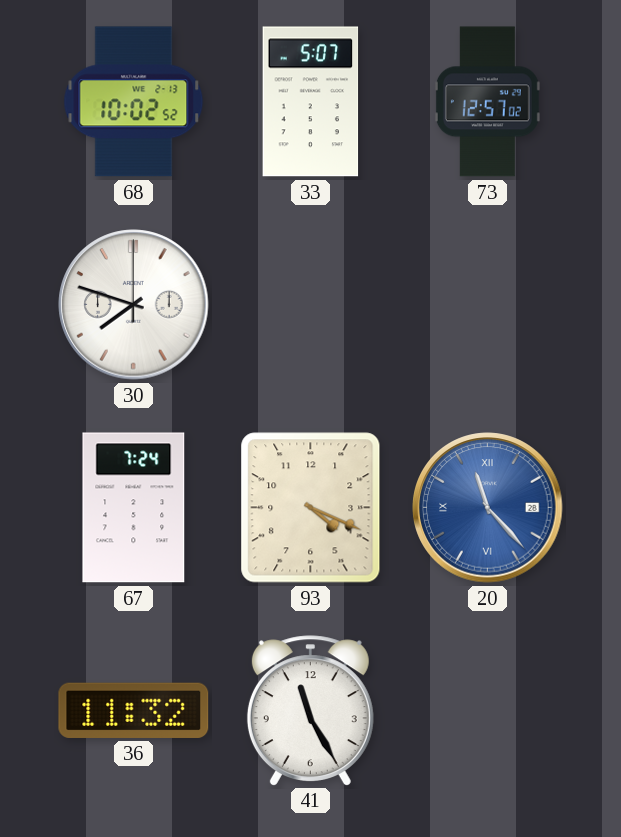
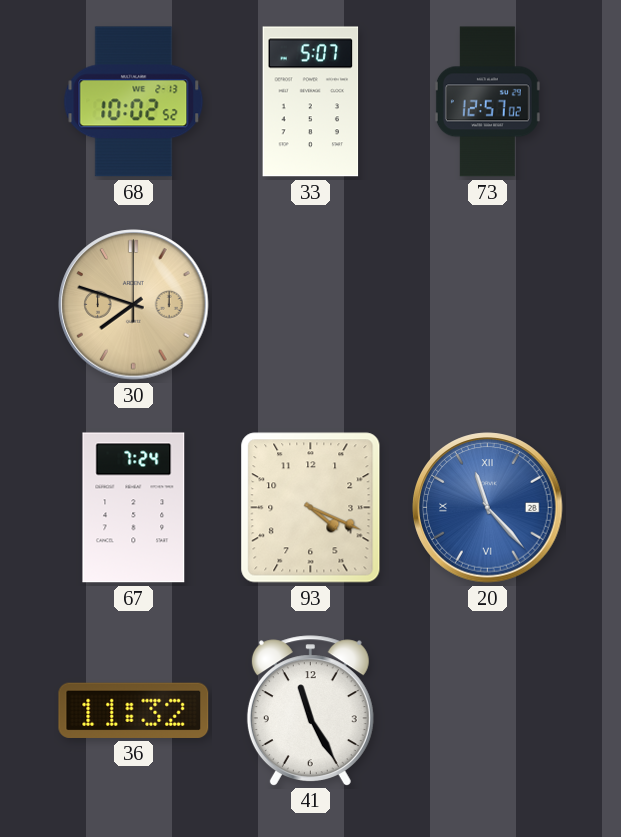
30 dial: white -> champagne (134, 305)
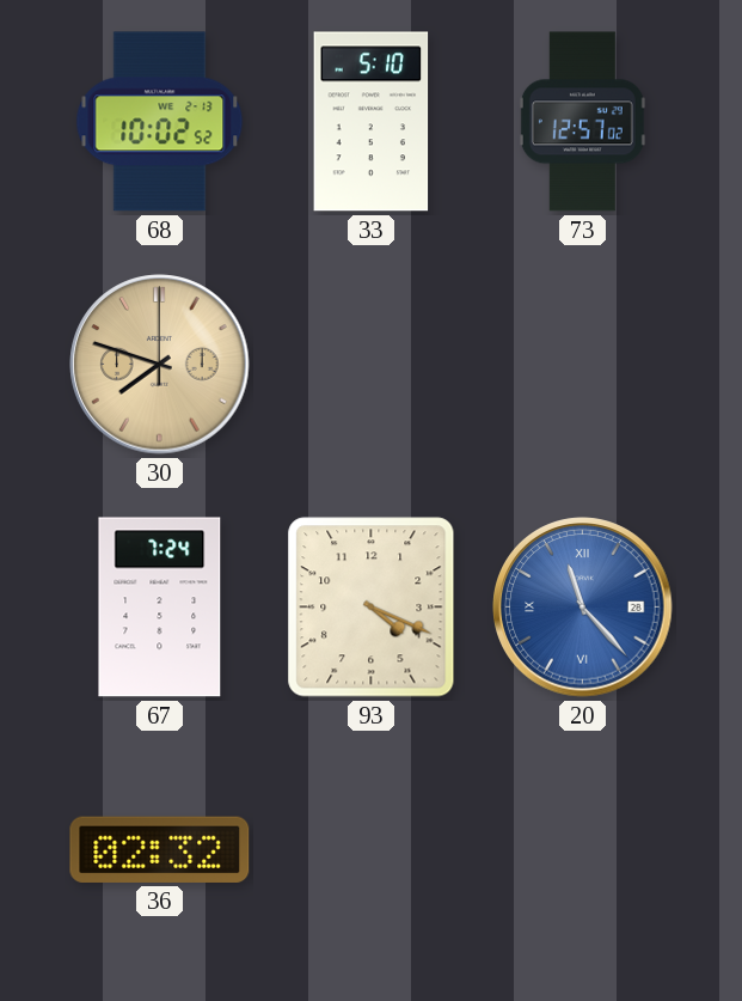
33: 5:07 -> 5:10 (372, 122)
36: 11:32 -> 02:32 (160, 849)
41: 11:25 -> none (310, 710)
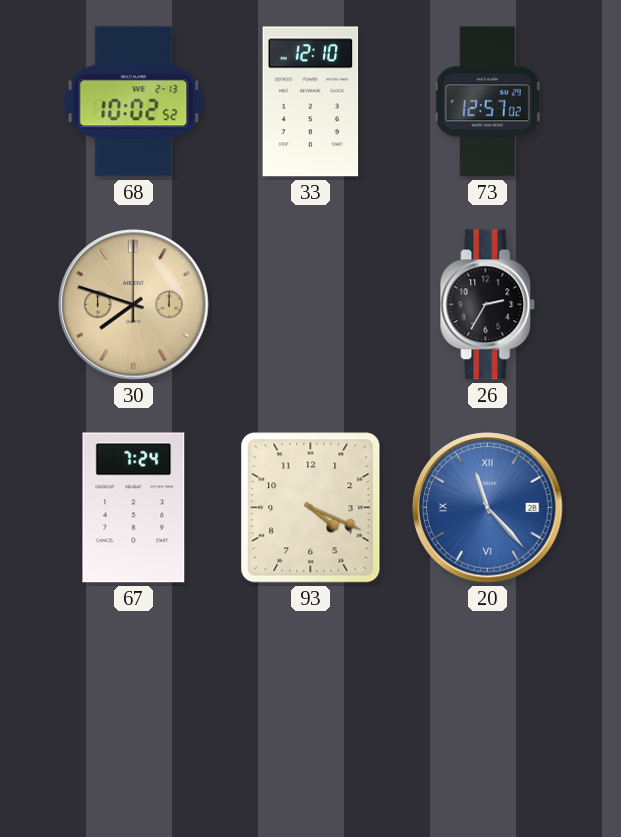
33: 5:10 -> 12:10 (311, 102)
26: none -> 2:35 (488, 305)
36: 02:32 -> none (160, 849)
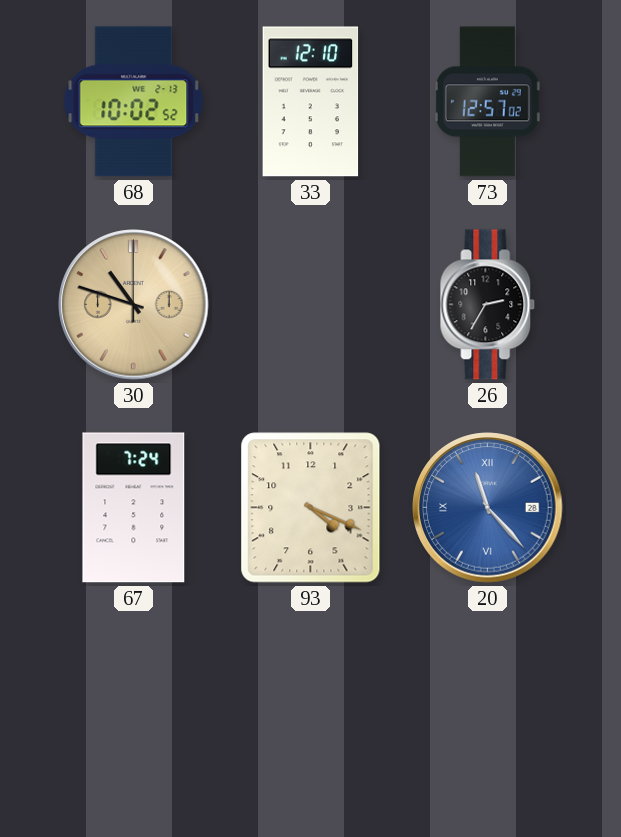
30: 7:48 -> 10:48 (134, 305)
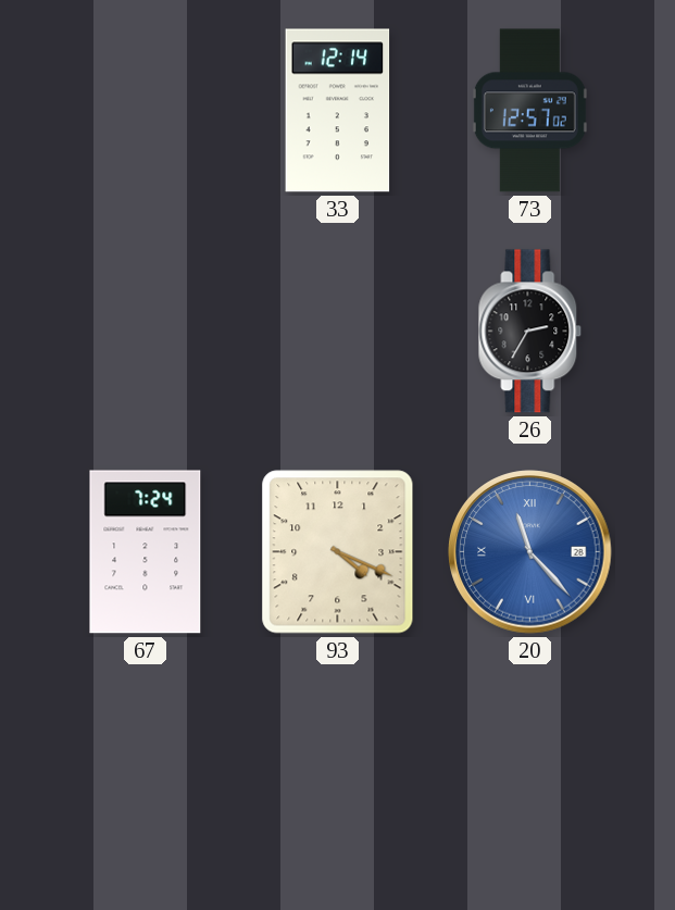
68: 10:02 -> none (134, 102)
33: 12:10 -> 12:14 (338, 111)
30: 10:48 -> none (134, 305)
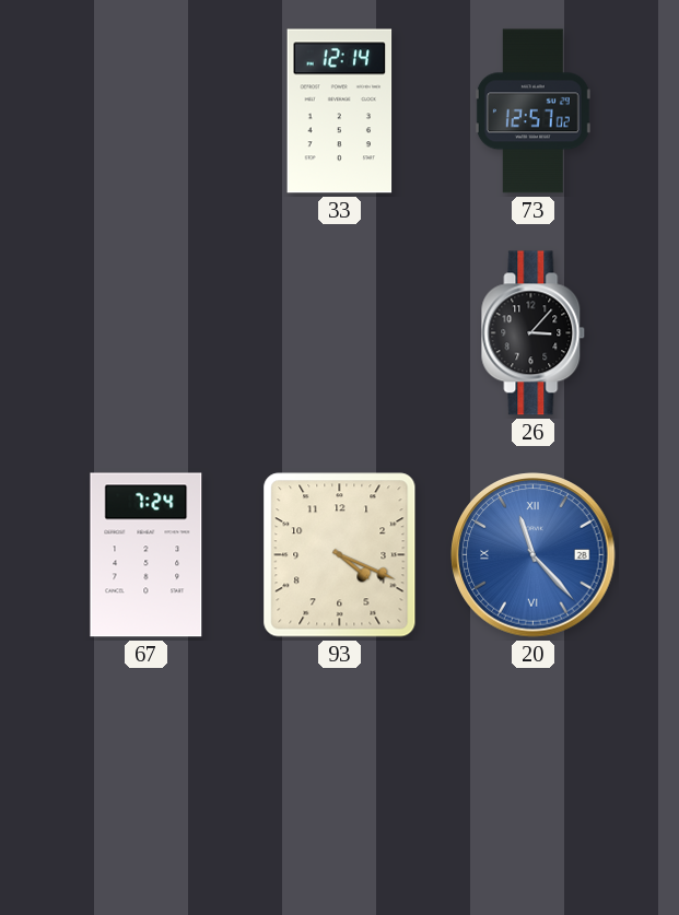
26: 2:35 -> 3:07 (534, 333)
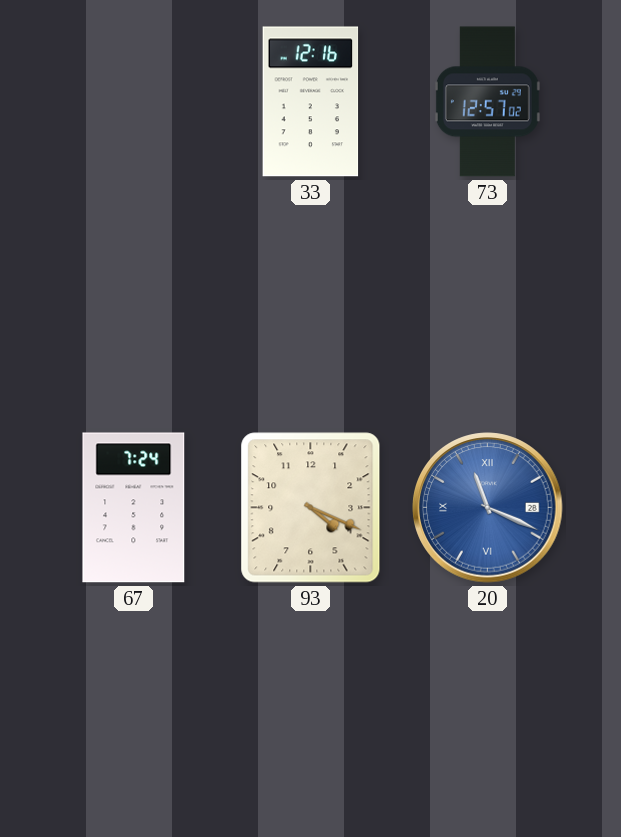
33: 12:14 -> 12:16 (311, 102)
26: 3:07 -> none (534, 333)
20: 11:23 -> 11:19 (488, 508)
